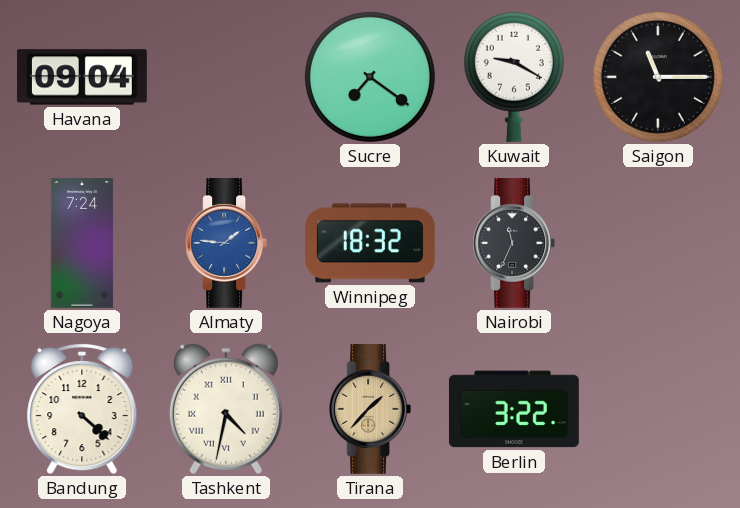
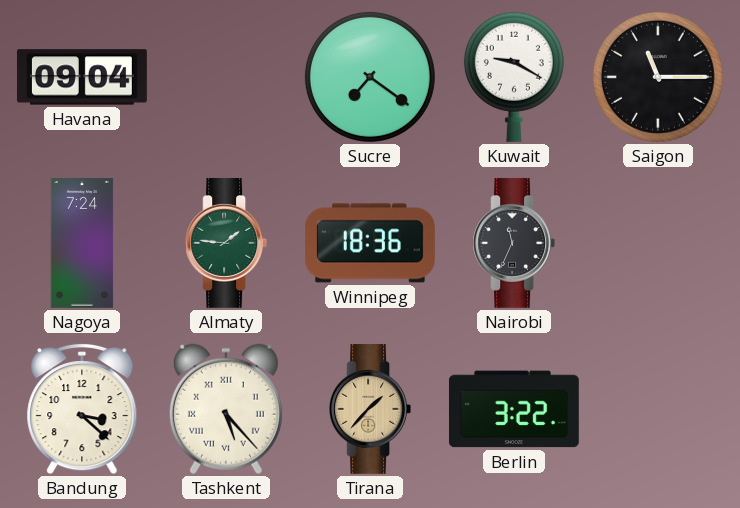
Almaty dial: blue -> green (226, 243)
Winnipeg: 18:32 -> 18:36 (370, 243)
Bandung: 4:22 -> 3:22 (82, 409)
Tashkent: 4:32 -> 5:23 (226, 409)
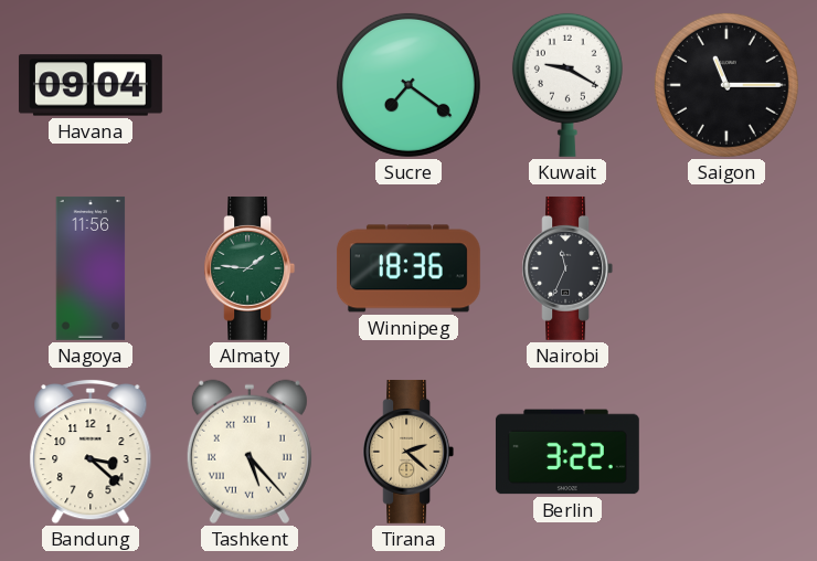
Nagoya: 7:24 -> 11:56 (91, 268)
Tirana: 1:37 -> 2:22 (408, 452)
